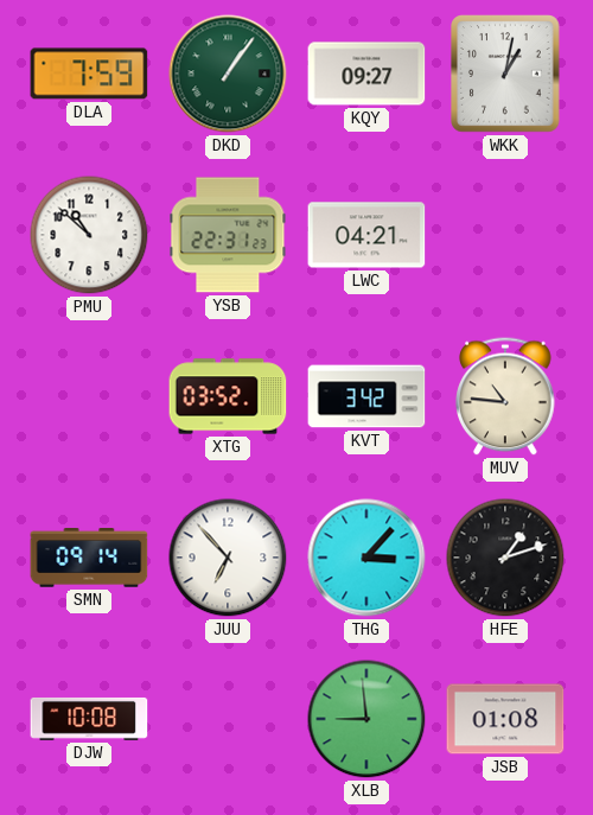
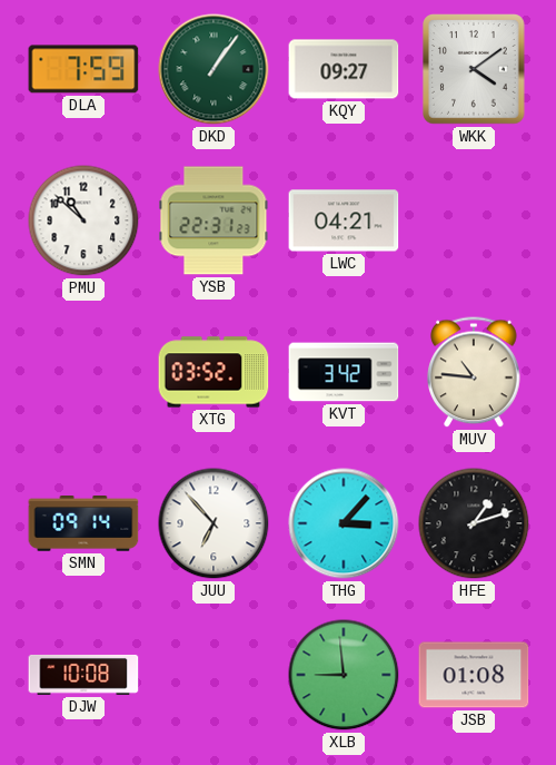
WKK: 1:02 -> 4:09 (475, 70)
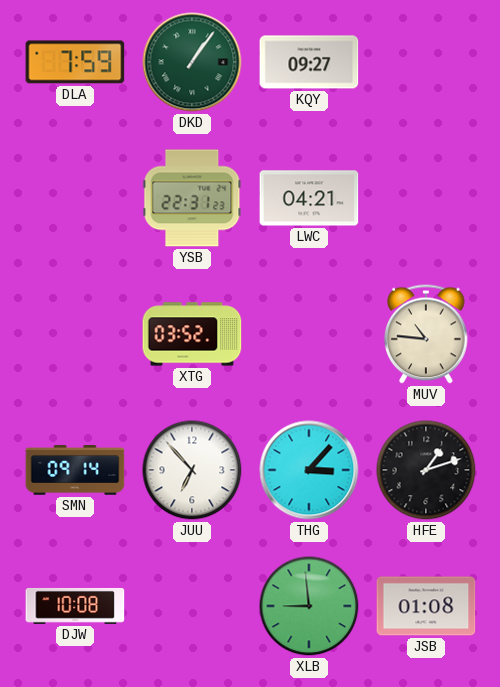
WKK: 4:09 -> none (475, 70)
PMU: 10:52 -> none (83, 220)
KVT: 3:42 -> none (344, 372)
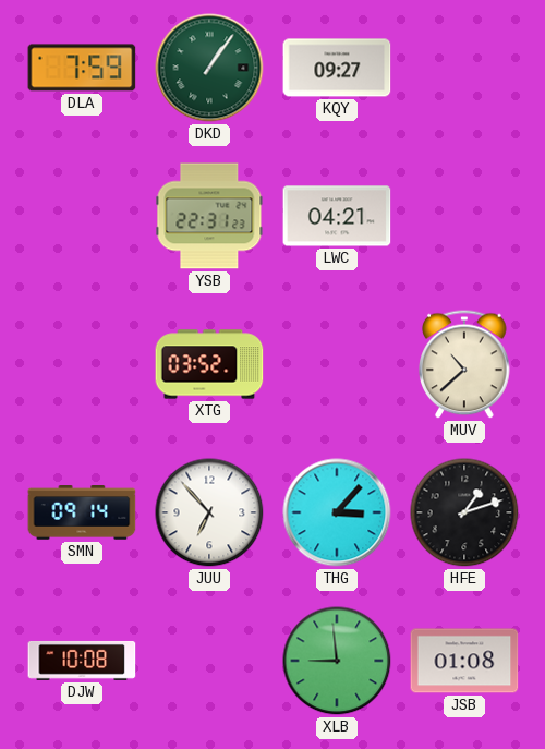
MUV: 10:46 -> 10:38 (464, 364)
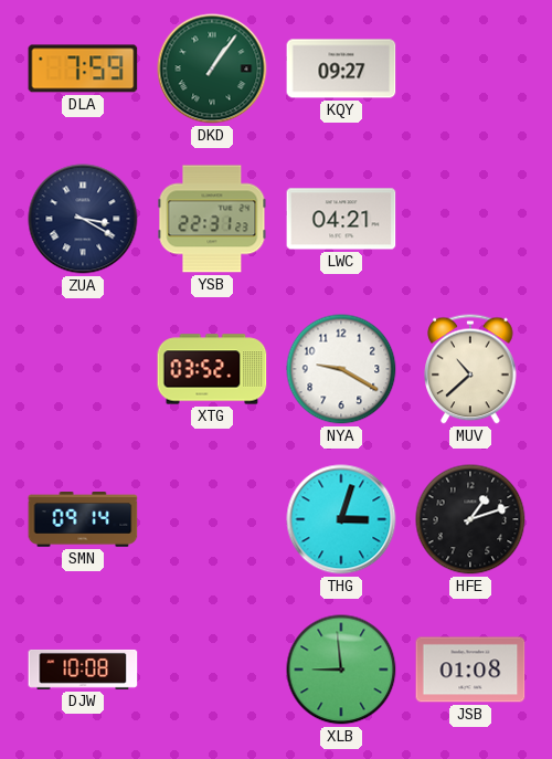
ZUA: none -> 3:20 (83, 219)
NYA: none -> 9:20 (341, 369)
JUU: 6:53 -> none (209, 512)
THG: 3:07 -> 3:03 (341, 519)
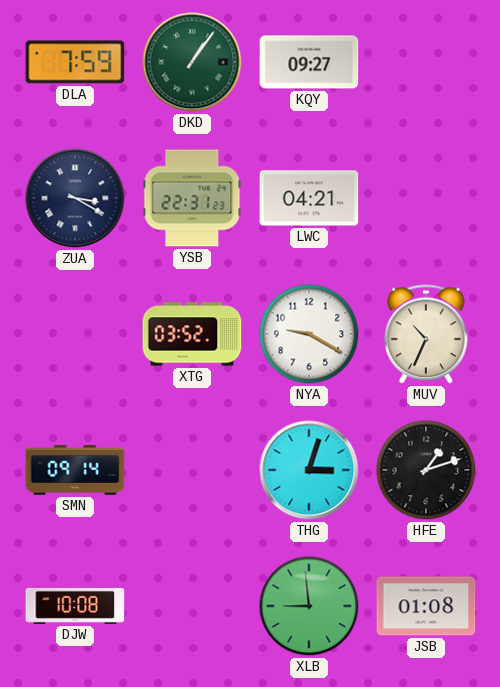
MUV: 10:38 -> 10:34 (426, 334)
